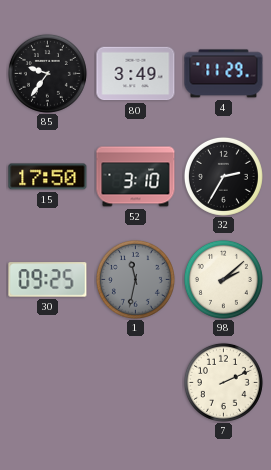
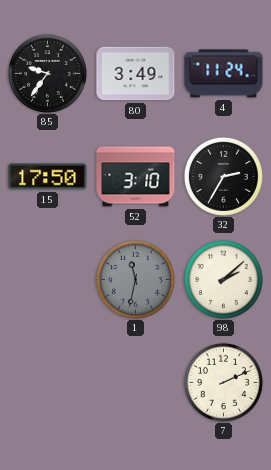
4: 11:29 -> 11:24 (224, 74)
30: 09:25 -> none (48, 280)
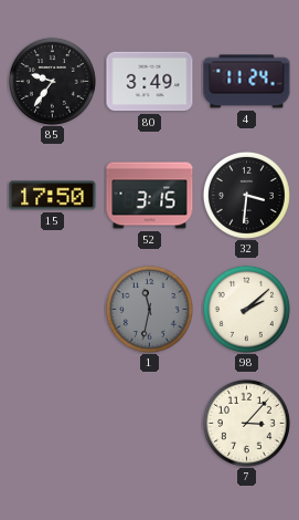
52: 3:10 -> 3:15 (150, 196)
32: 2:35 -> 3:31 (246, 195)
7: 2:11 -> 3:07 (246, 423)
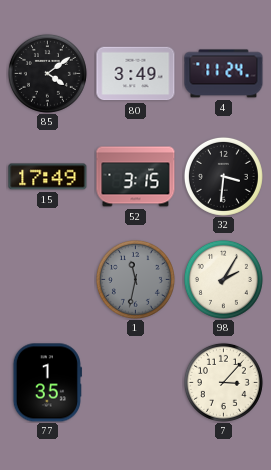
85: 9:36 -> 4:09 (47, 73)
15: 17:50 -> 17:49 (48, 177)
98: 2:08 -> 2:05 (223, 279)
77: none -> 1:35 (47, 383)
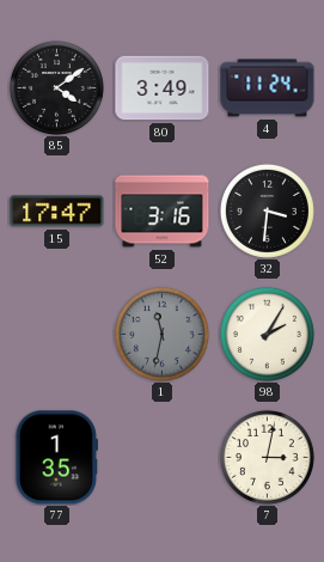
15: 17:49 -> 17:47 (57, 212)
52: 3:15 -> 3:16 (163, 212)
7: 3:07 -> 3:02 (267, 457)
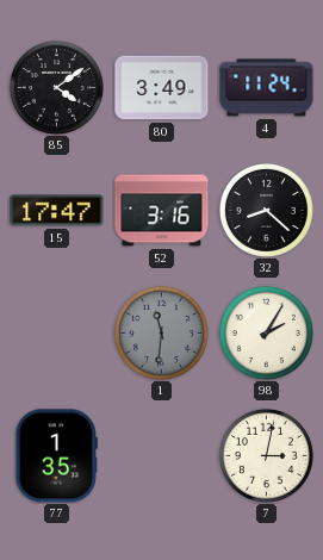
32: 3:31 -> 8:22 (266, 210)
1: 11:32 -> 11:31 (161, 332)
